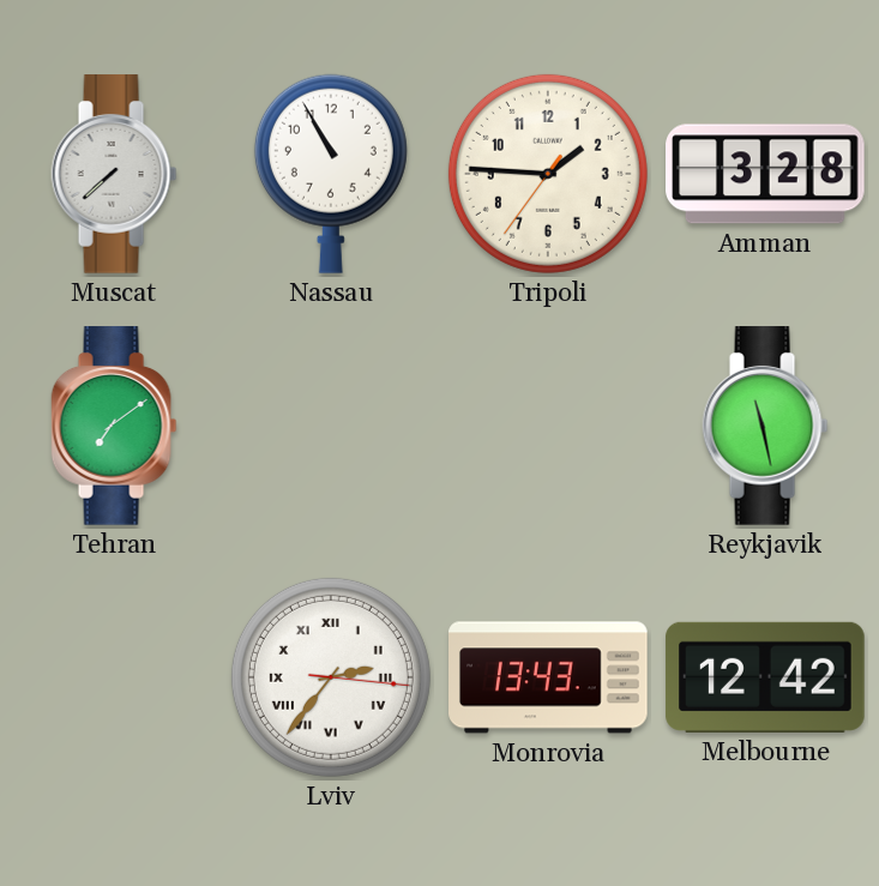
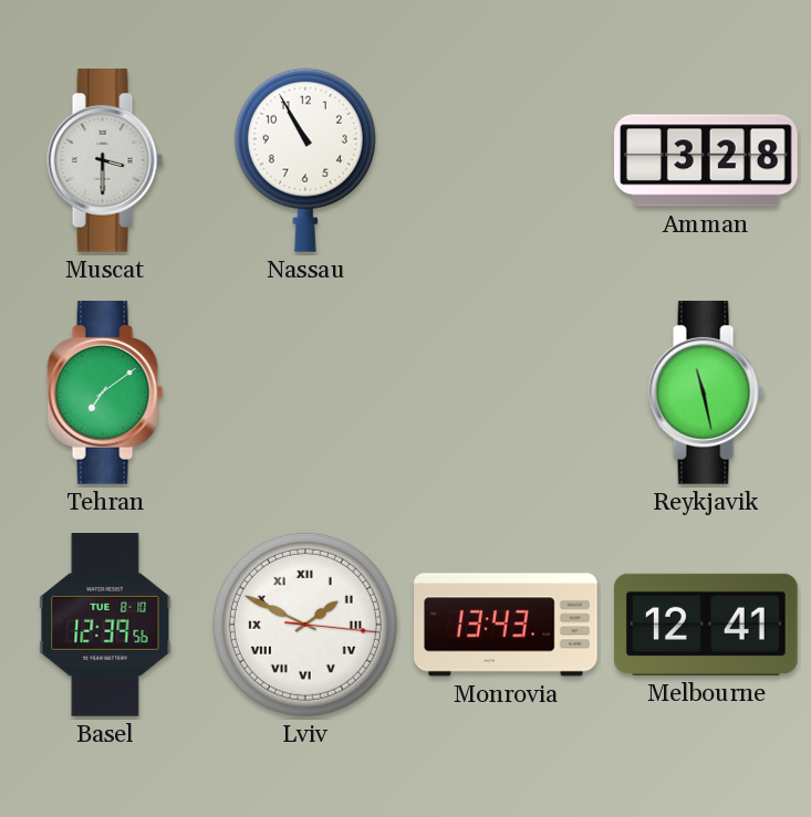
Muscat: 7:38 -> 3:30 (105, 160)
Tripoli: 1:45 -> none (548, 174)
Basel: none -> 12:39 (105, 625)
Lviv: 2:36 -> 1:49 (305, 625)
Melbourne: 12:42 -> 12:41 (706, 625)
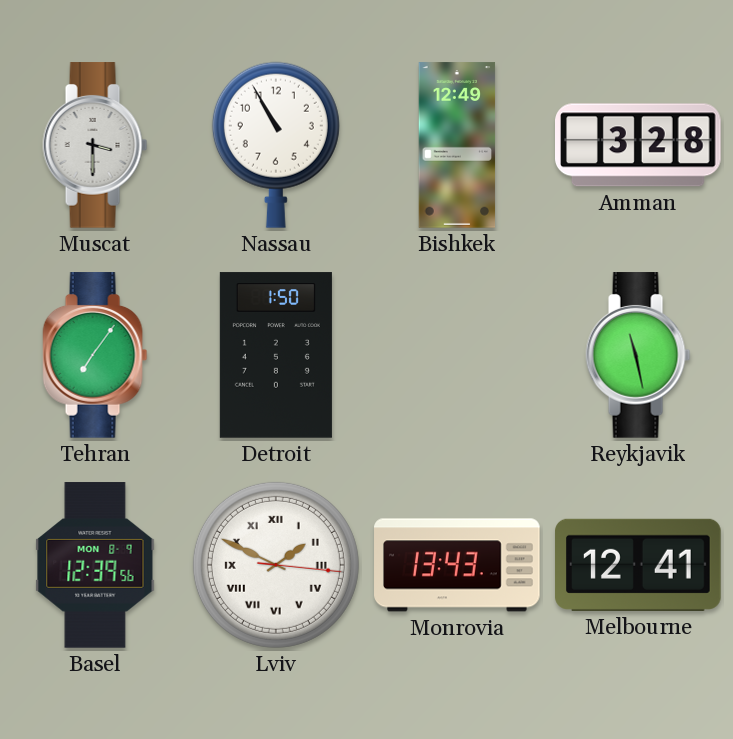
Bishkek: none -> 12:49 (457, 145)
Tehran: 7:09 -> 7:06 (95, 355)
Detroit: none -> 1:50 (276, 355)
Basel date: TUE 8-10 -> MON 8-9 (95, 565)
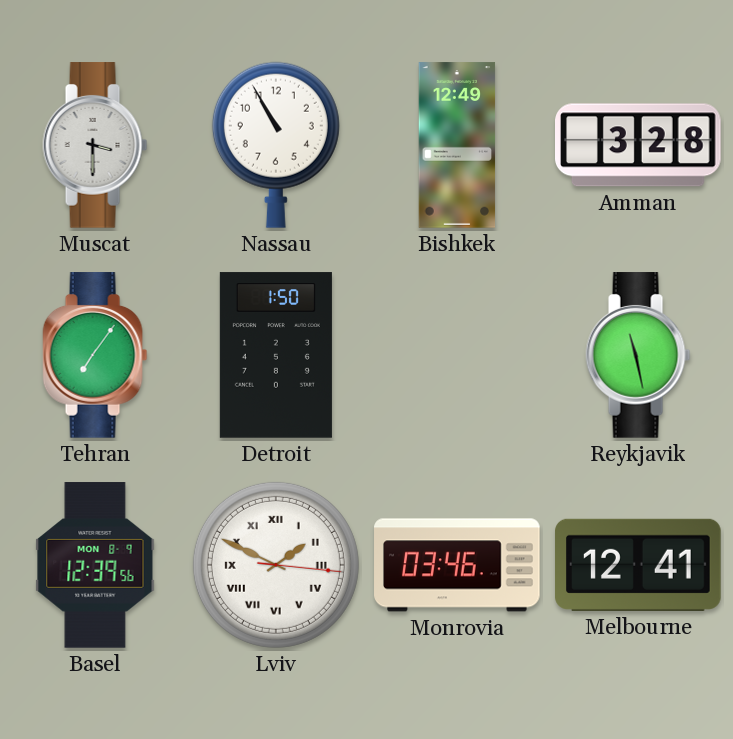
Monrovia: 13:43 -> 03:46 (457, 565)
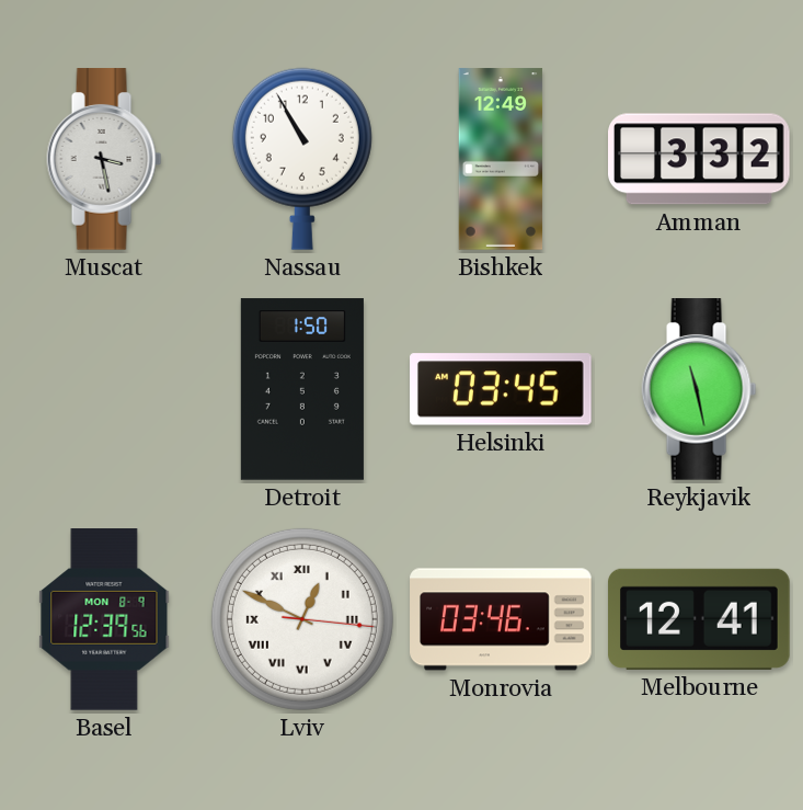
Muscat: 3:30 -> 3:28 (104, 159)
Amman: 3:28 -> 3:32 (700, 159)
Tehran: 7:06 -> none (95, 355)
Helsinki: none -> 03:45 (502, 389)
Lviv: 1:49 -> 12:49 (302, 619)
